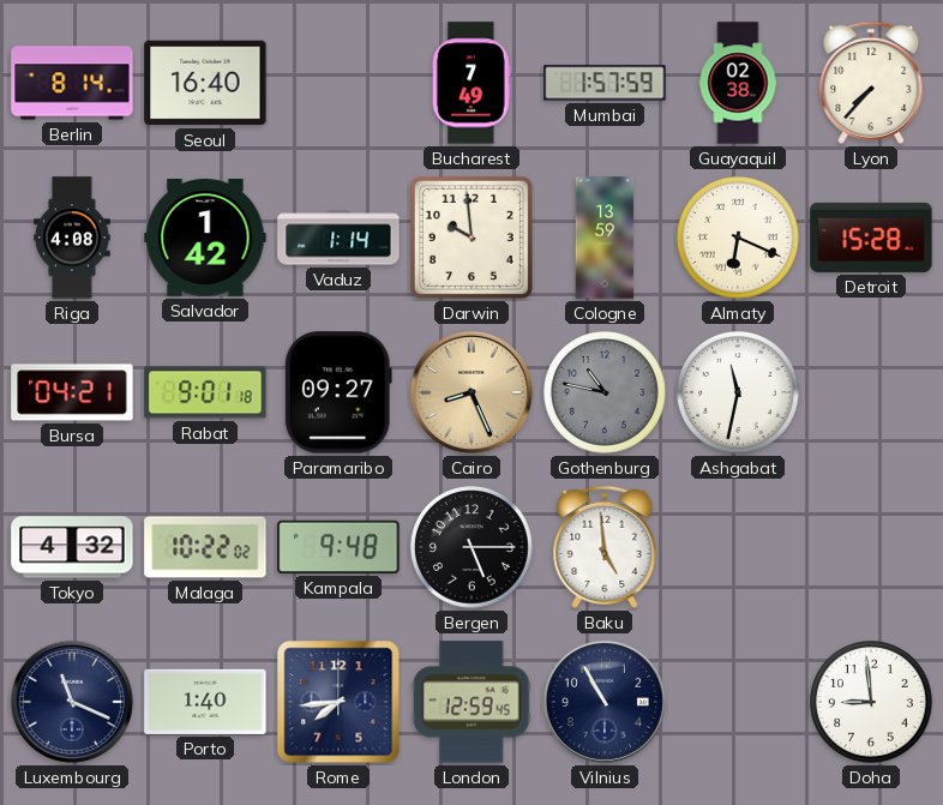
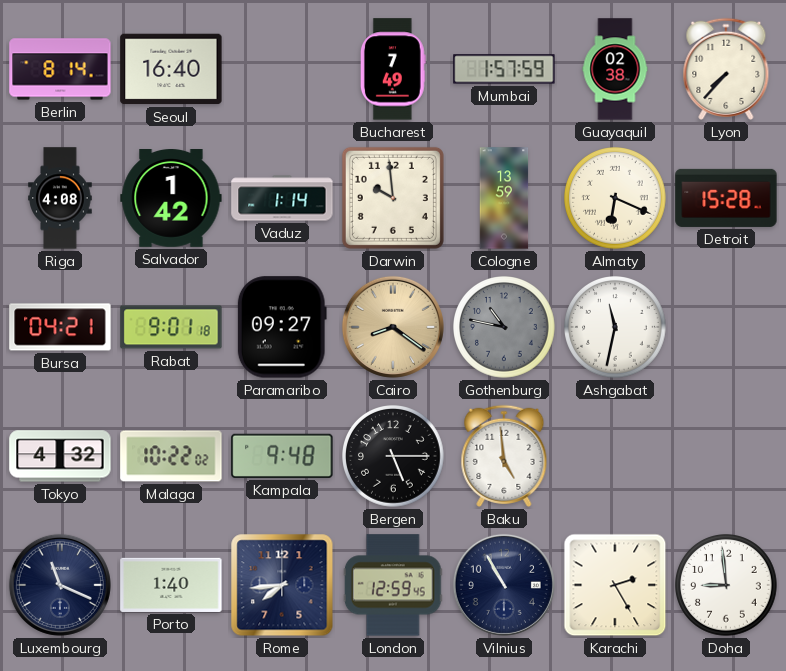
Cairo: 8:26 -> 8:21 (393, 327)
Karachi: none -> 2:25 (615, 585)
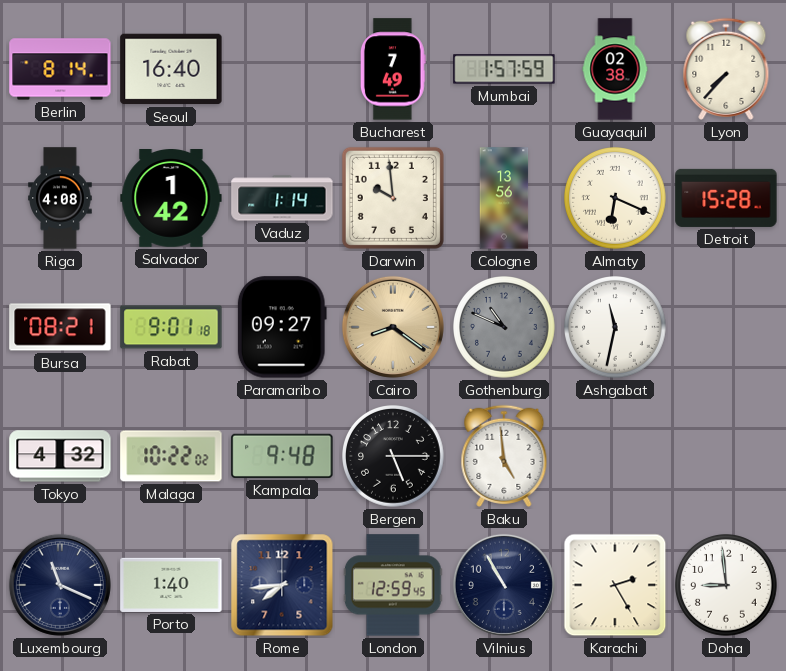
Cologne: 13:59 -> 13:56 (504, 198)
Bursa: 04:21 -> 08:21 (60, 327)
Gothenburg: 10:47 -> 10:49 (505, 328)
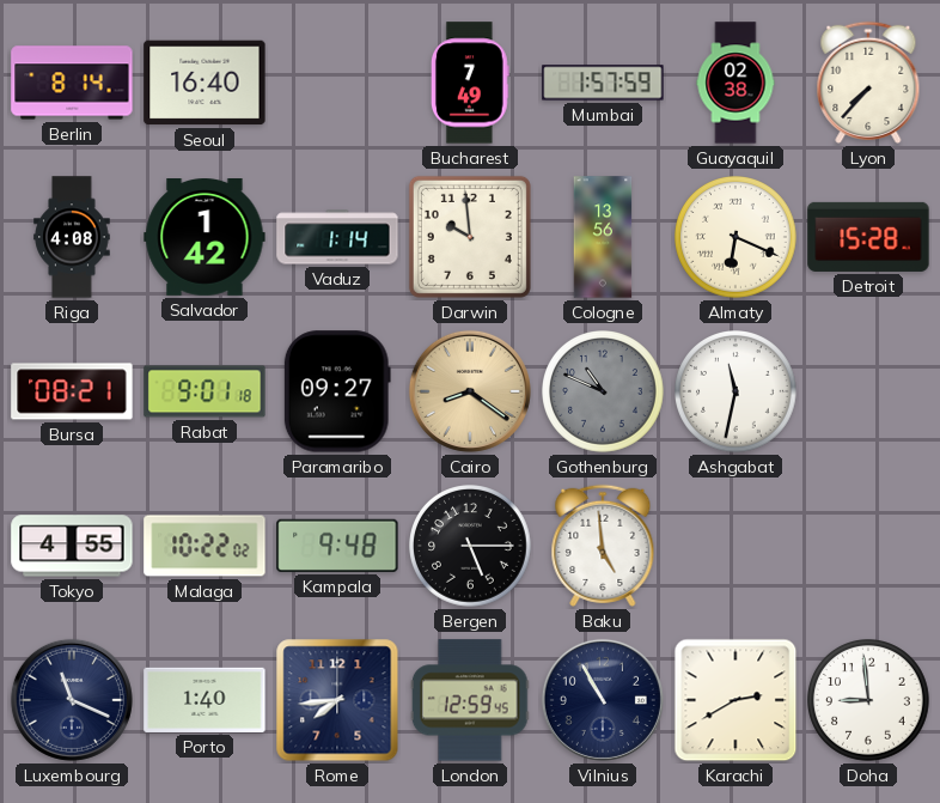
Tokyo: 4:32 -> 4:55 (72, 546)
Karachi: 2:25 -> 2:40 (735, 700)
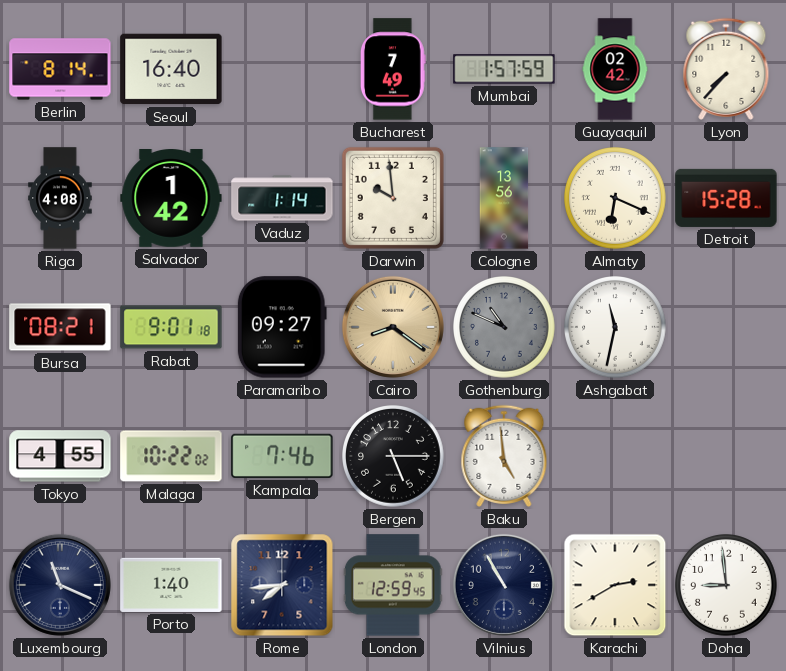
Guayaquil: 02:38 -> 02:42 (615, 69)
Kampala: 9:48 -> 7:46 (282, 456)
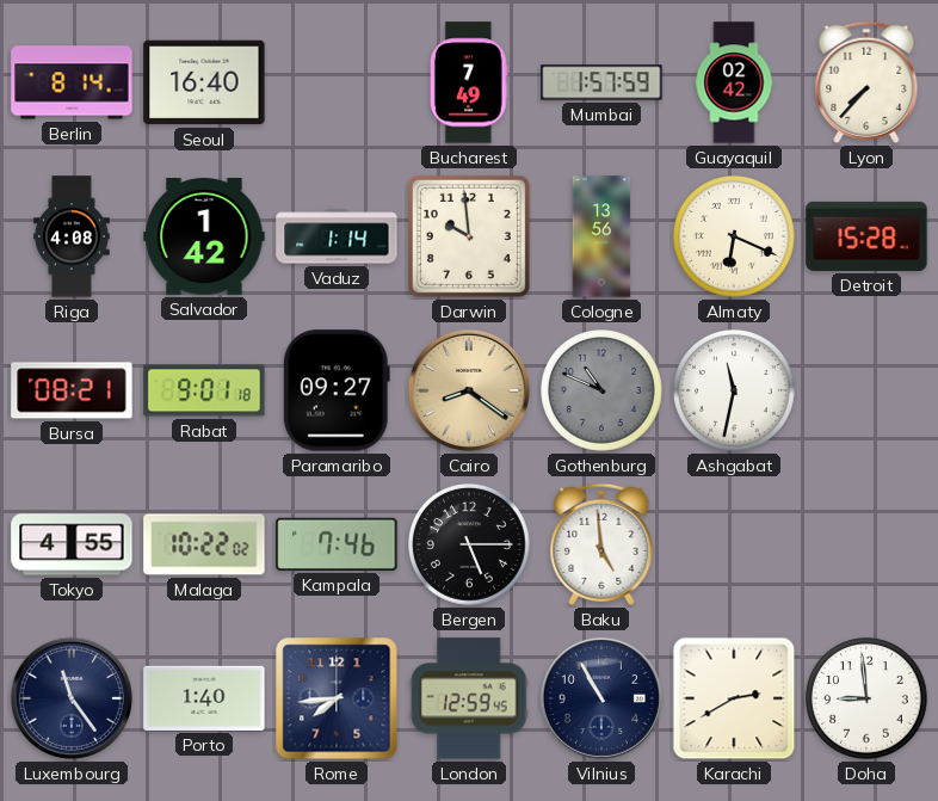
Luxembourg: 11:19 -> 11:24 (72, 698)
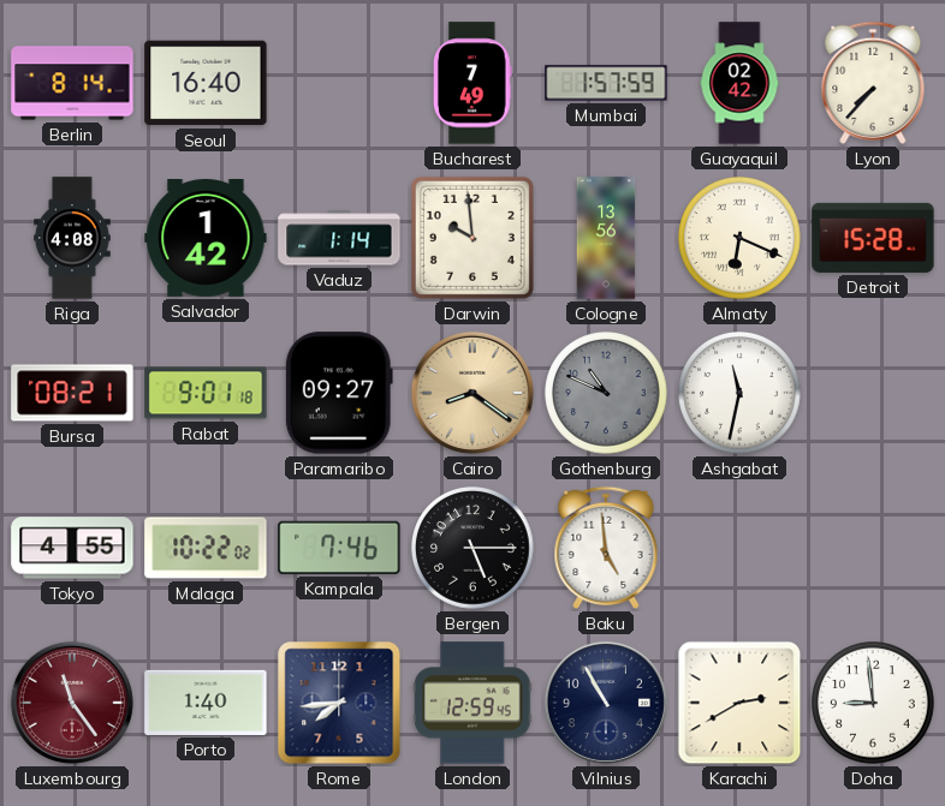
Luxembourg dial: navy -> burgundy (72, 703)
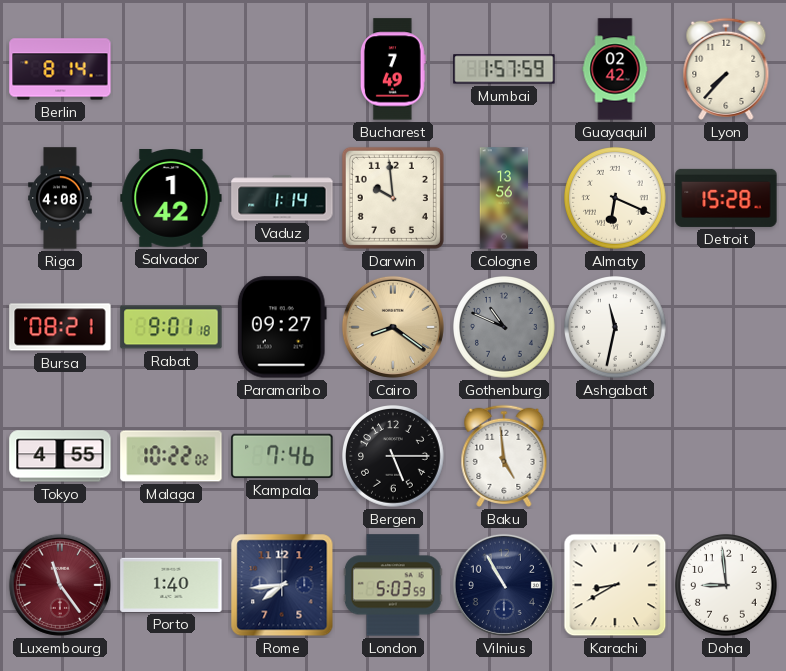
Seoul: 16:40 -> none (206, 83)
London: 12:59 -> 5:03 (393, 585)
Karachi: 2:40 -> 8:40 (615, 585)
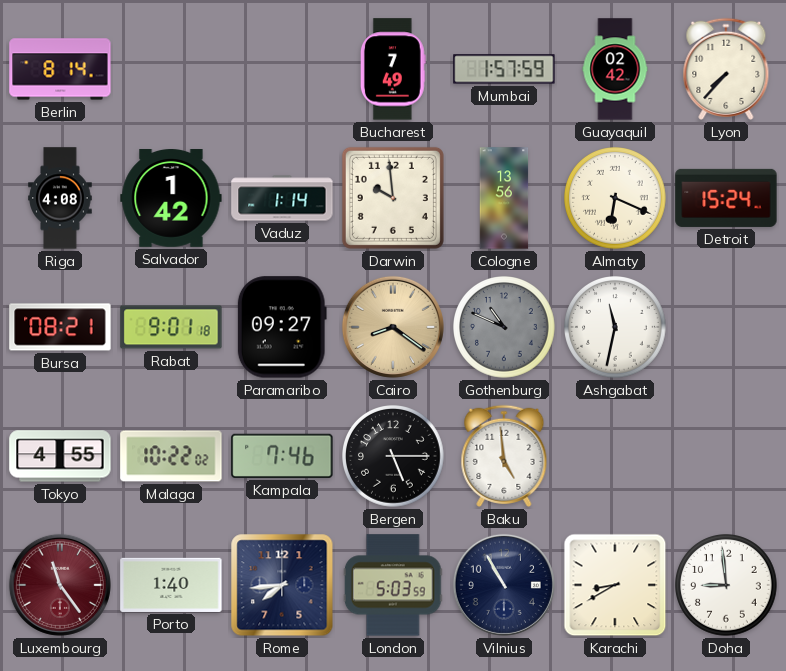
Detroit: 15:28 -> 15:24 (726, 198)
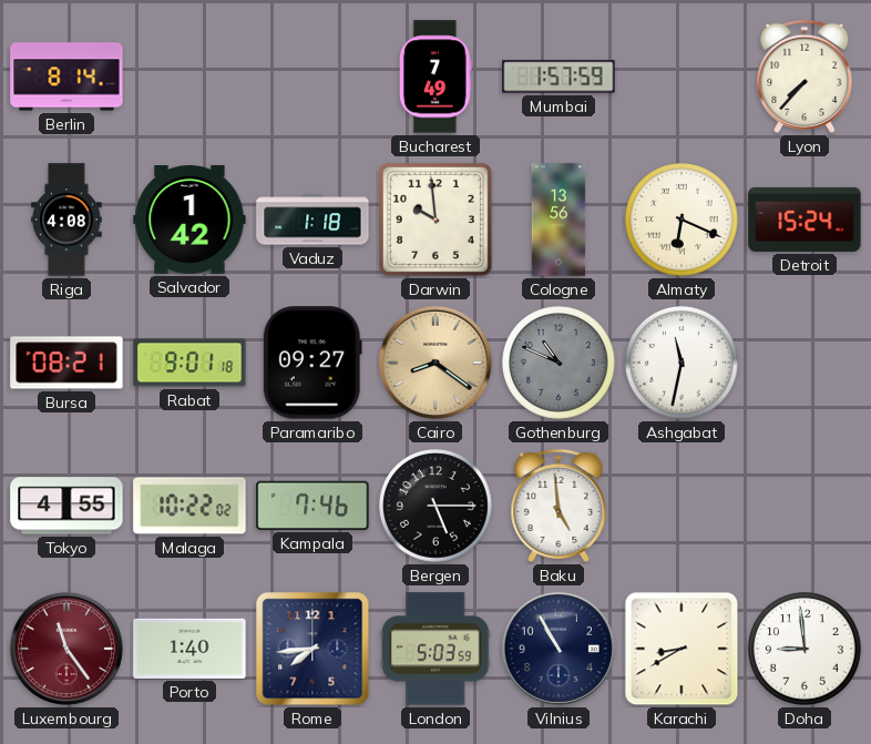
Guayaquil: 02:42 -> none (615, 69)
Vaduz: 1:14 -> 1:18 (312, 220)
